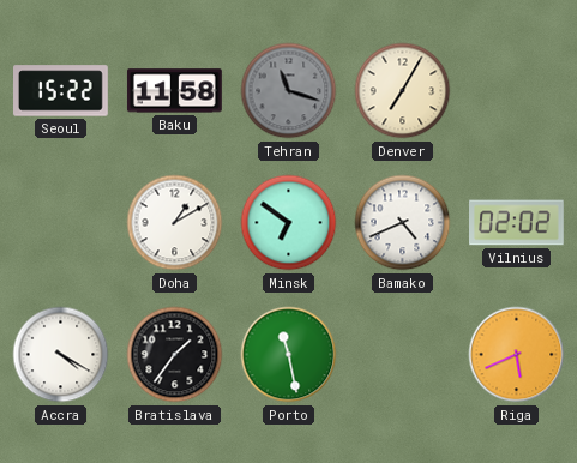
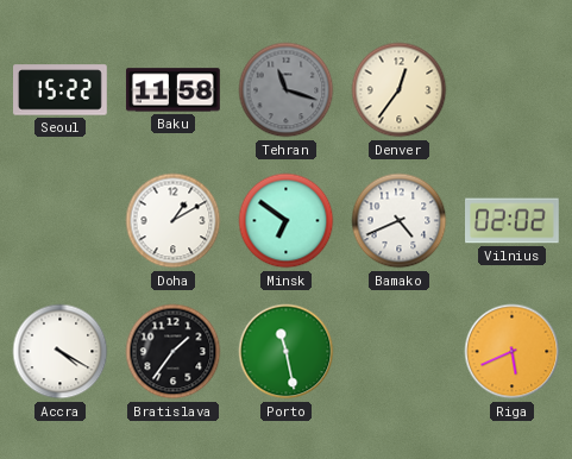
Denver: 7:05 -> 12:36 (400, 90)
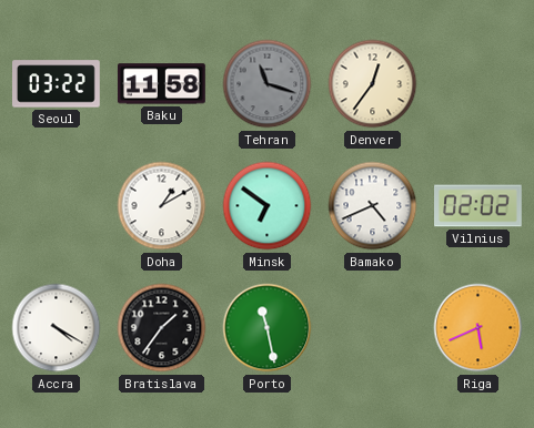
Seoul: 15:22 -> 03:22 (57, 84)
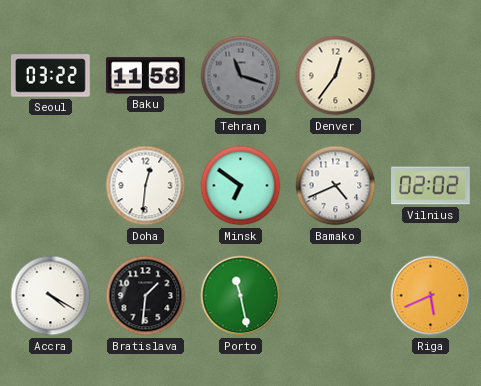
Doha: 1:10 -> 12:31 (146, 186)
Bratislava: 1:36 -> 1:31 (146, 296)
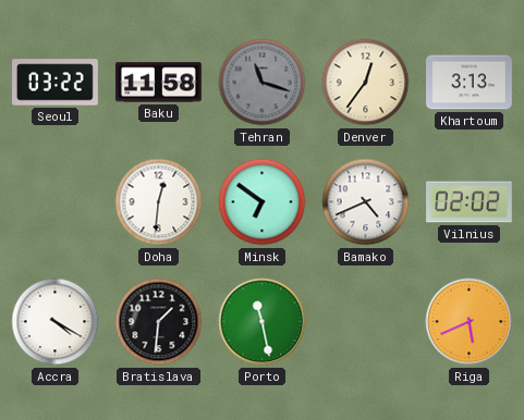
Khartoum: none -> 3:13 (470, 83)
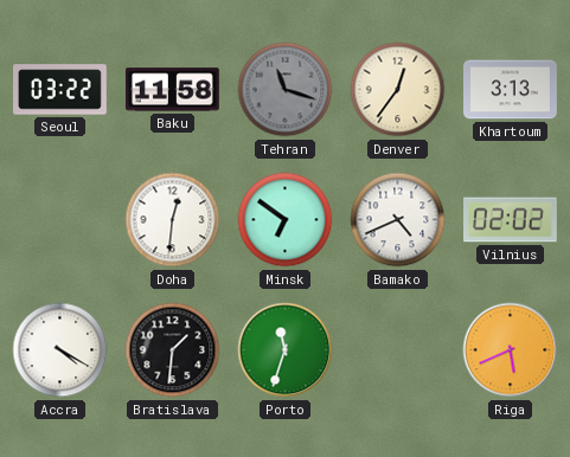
Porto: 11:28 -> 11:33 (286, 350)
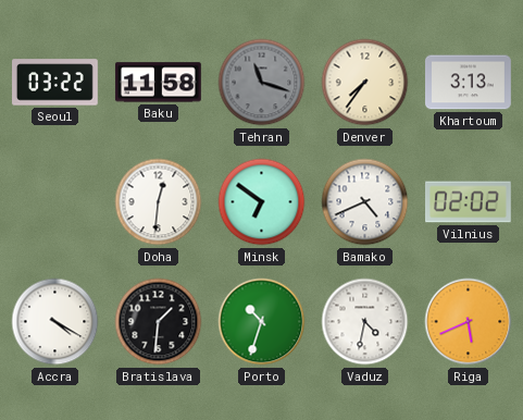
Denver: 12:36 -> 7:36 (365, 83)
Porto: 11:33 -> 10:33 (262, 322)
Vaduz: none -> 4:32 (365, 322)
